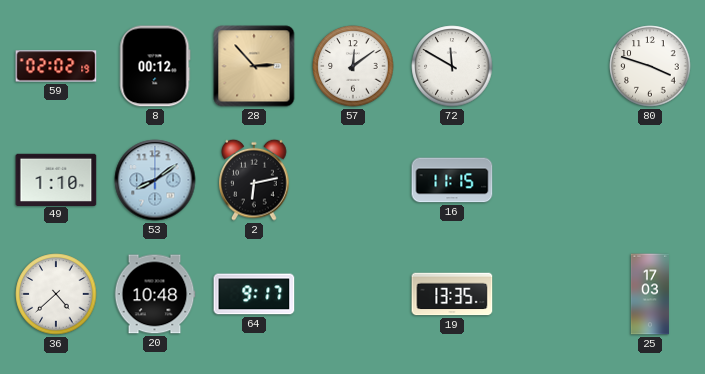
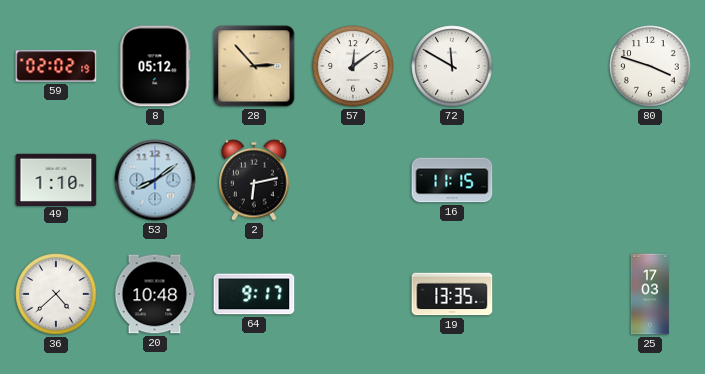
8: 00:12 -> 05:12 (155, 66)
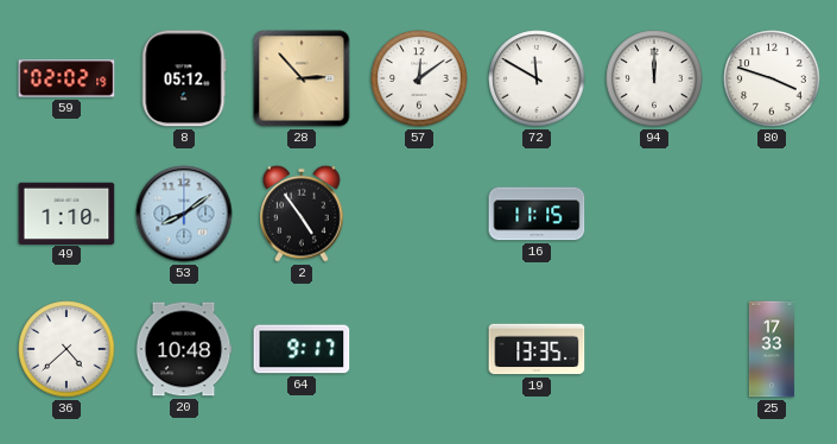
94: none -> 12:00 (654, 78)
2: 6:13 -> 4:54 (302, 214)
25: 17:03 -> 17:33 (772, 349)
